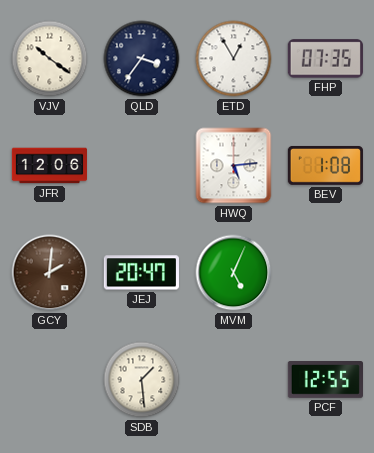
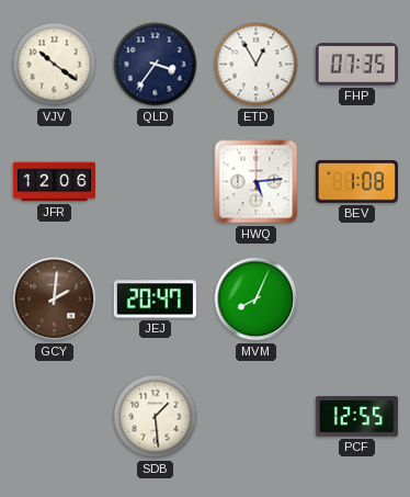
MVM: 5:04 -> 8:04 (257, 300)
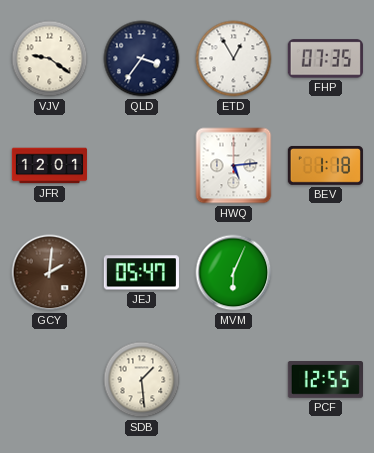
VJV: 10:21 -> 9:21 (50, 59)
JFR: 12:06 -> 12:01 (49, 166)
BEV: 1:08 -> 1:18 (325, 166)
JEJ: 20:47 -> 05:47 (141, 273)
MVM: 8:04 -> 6:04 (234, 273)
